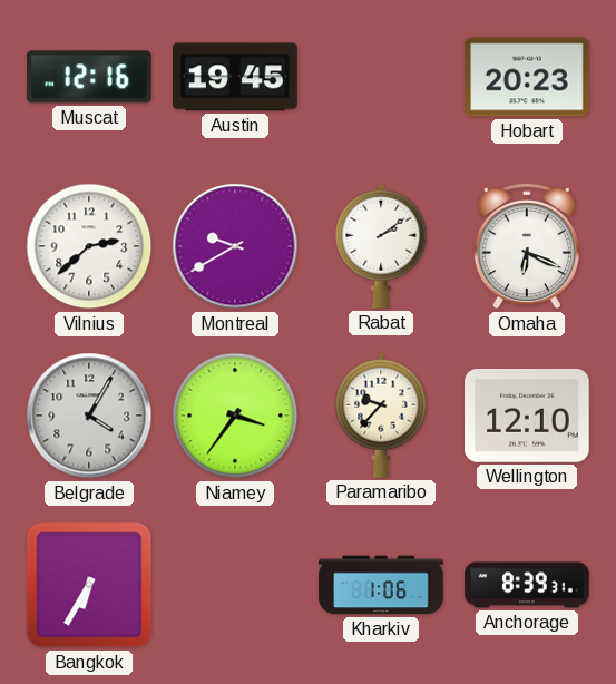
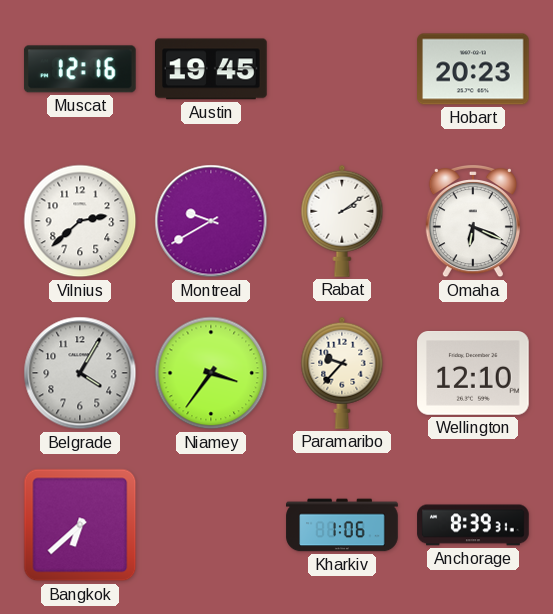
Bangkok: 6:35 -> 6:38 (80, 525)
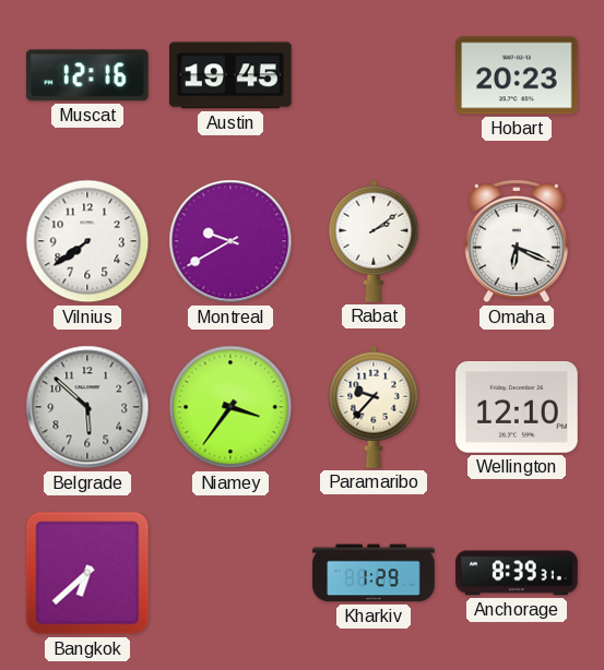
Vilnius: 2:38 -> 7:39 (87, 241)
Belgrade: 4:05 -> 5:52 (87, 407)
Kharkiv: 1:06 -> 1:29 (374, 573)
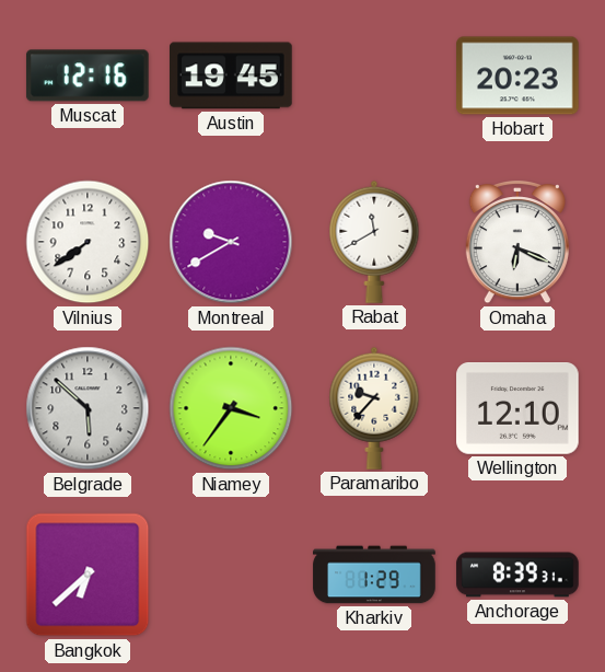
Rabat: 2:09 -> 11:40 (374, 242)
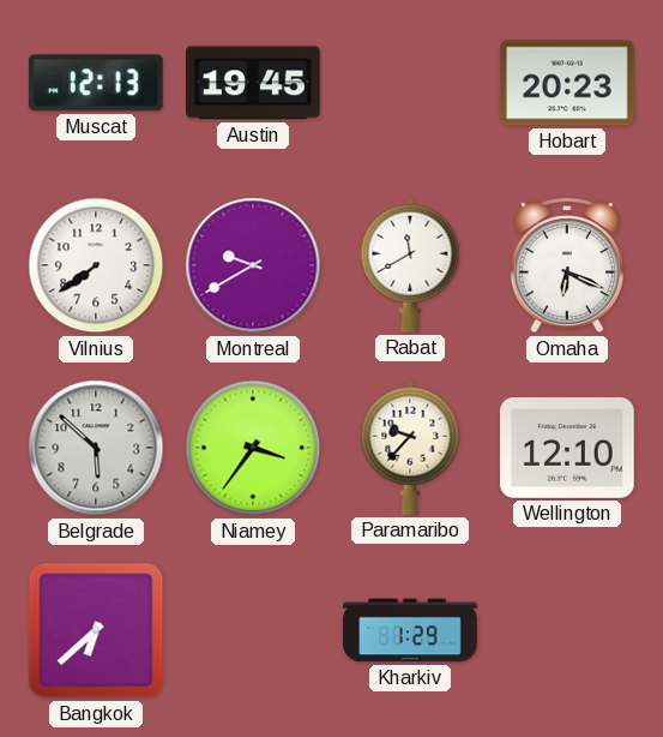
Muscat: 12:16 -> 12:13 (96, 83)
Anchorage: 8:39 -> none (517, 575)
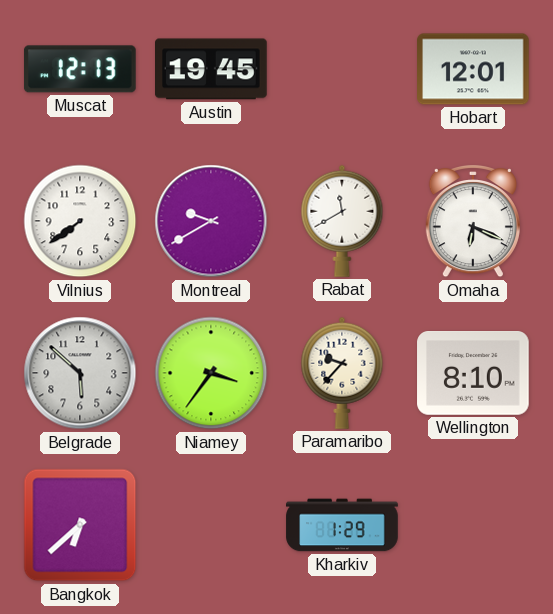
Hobart: 20:23 -> 12:01 (473, 69)
Wellington: 12:10 -> 8:10 (473, 374)
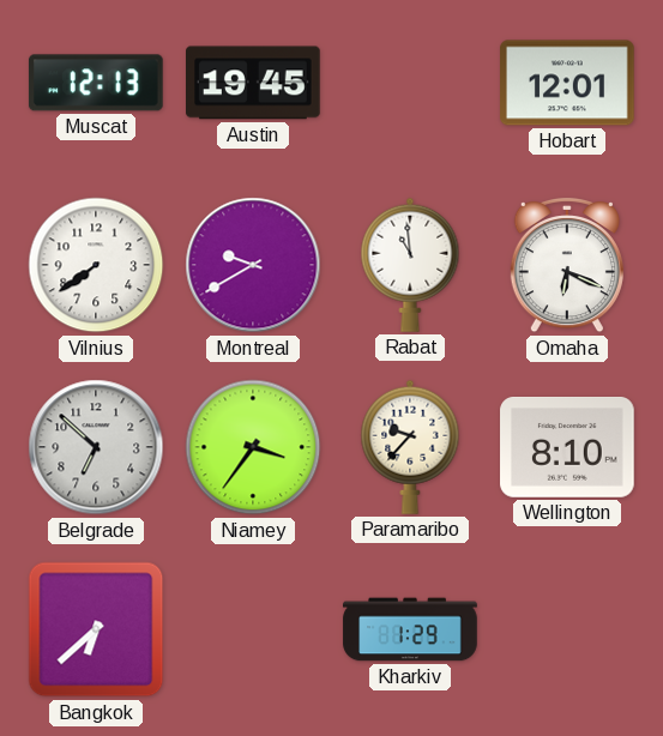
Rabat: 11:40 -> 10:59 (410, 265)
Belgrade: 5:52 -> 6:52 (96, 447)
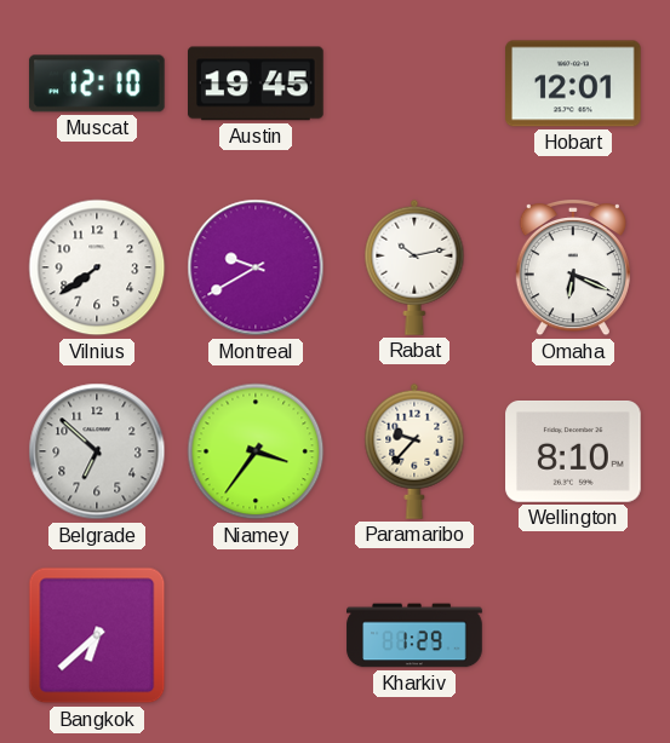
Muscat: 12:13 -> 12:10 (97, 83)
Rabat: 10:59 -> 10:13 (414, 267)
